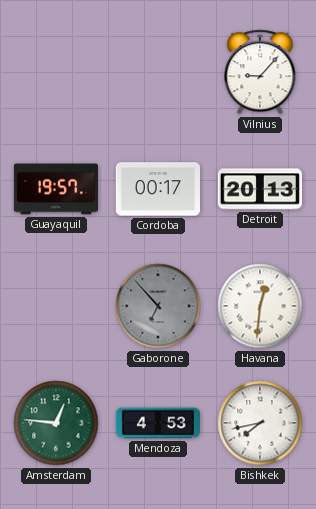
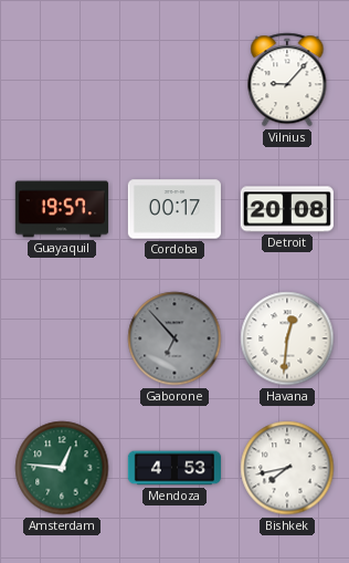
Detroit: 20:13 -> 20:08 (287, 209)
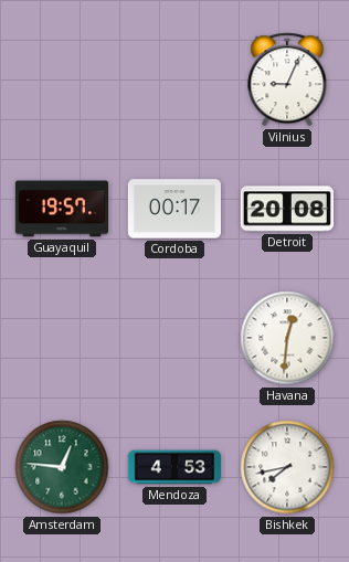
Vilnius: 9:07 -> 9:04 (287, 79)
Gaborone: 6:53 -> none (174, 338)
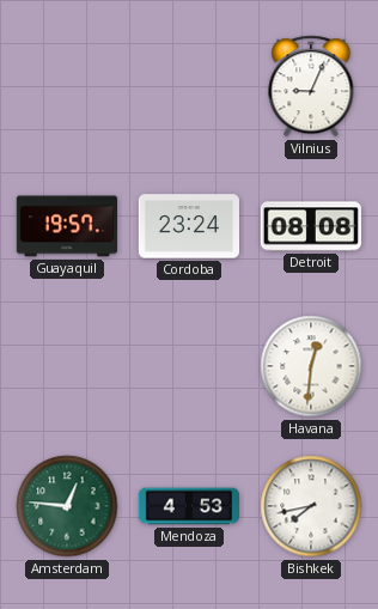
Cordoba: 00:17 -> 23:24 (188, 226)
Detroit: 20:08 -> 08:08 (311, 226)
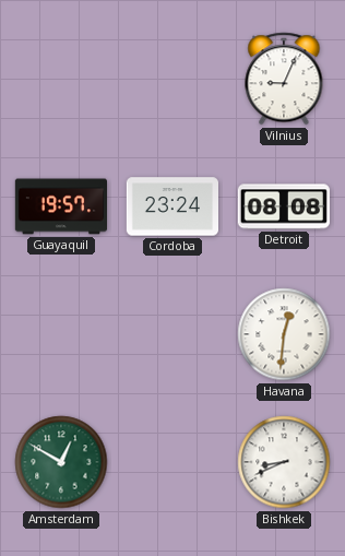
Amsterdam: 12:46 -> 12:50 (61, 462)
Mendoza: 4:53 -> none (188, 506)
Bishkek: 7:43 -> 8:41 (284, 462)
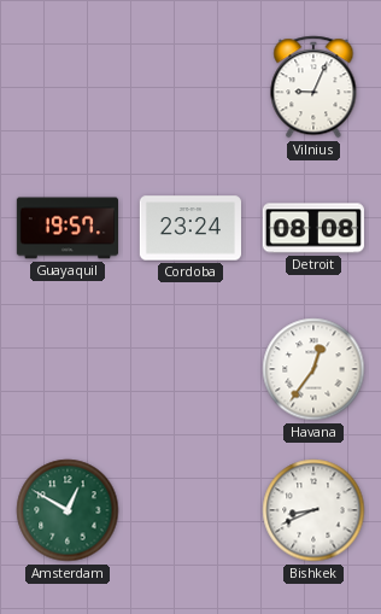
Havana: 12:31 -> 12:36 (313, 369)
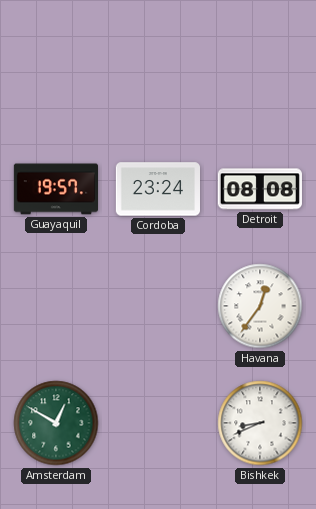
Vilnius: 9:04 -> none (313, 87)
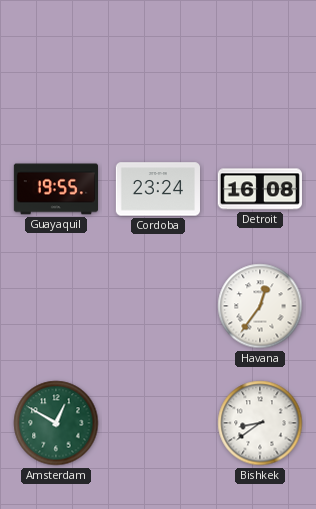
Guayaquil: 19:57 -> 19:55 (55, 189)
Detroit: 08:08 -> 16:08 (260, 189)
Bishkek: 8:41 -> 8:39 (260, 423)
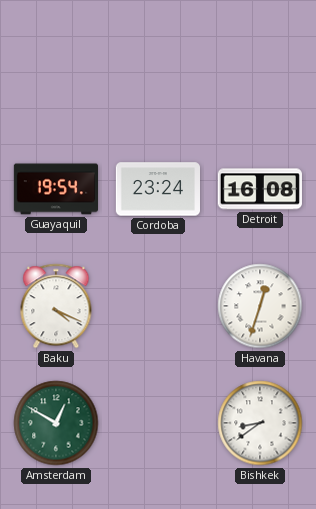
Guayaquil: 19:55 -> 19:54 (55, 189)
Baku: none -> 4:19 (56, 306)
Havana: 12:36 -> 12:33 (260, 306)
